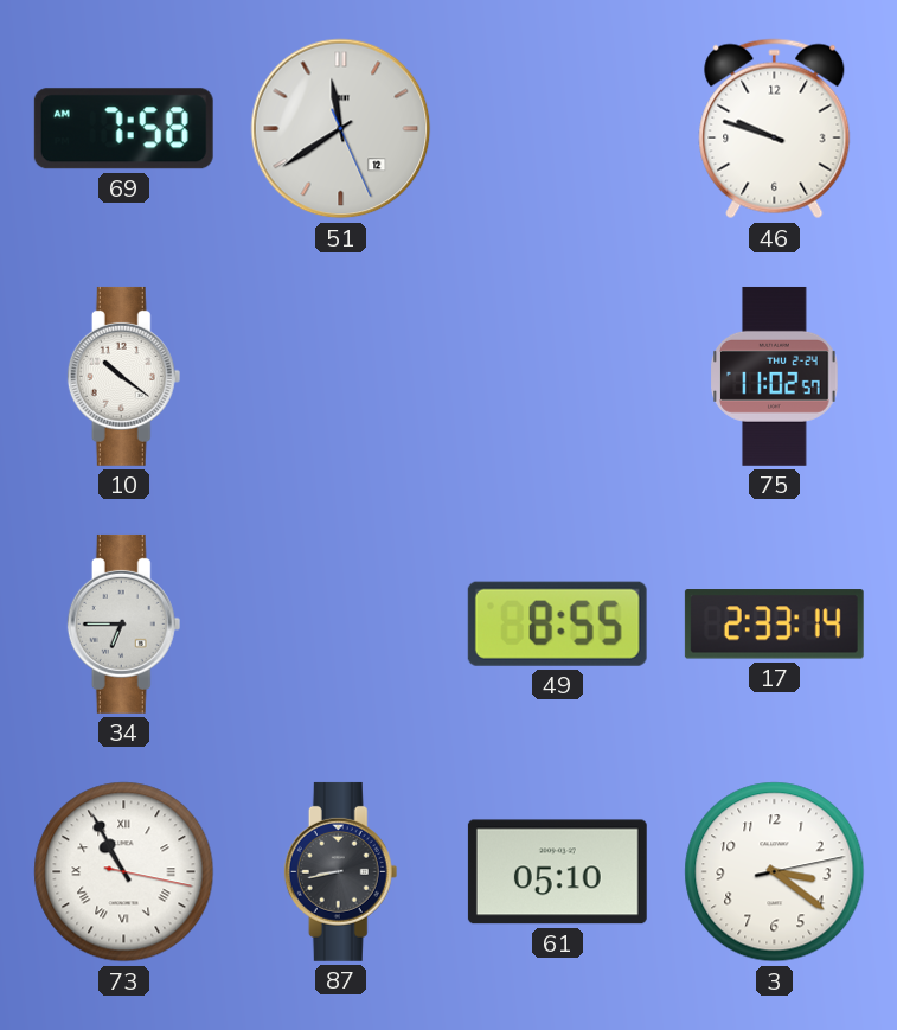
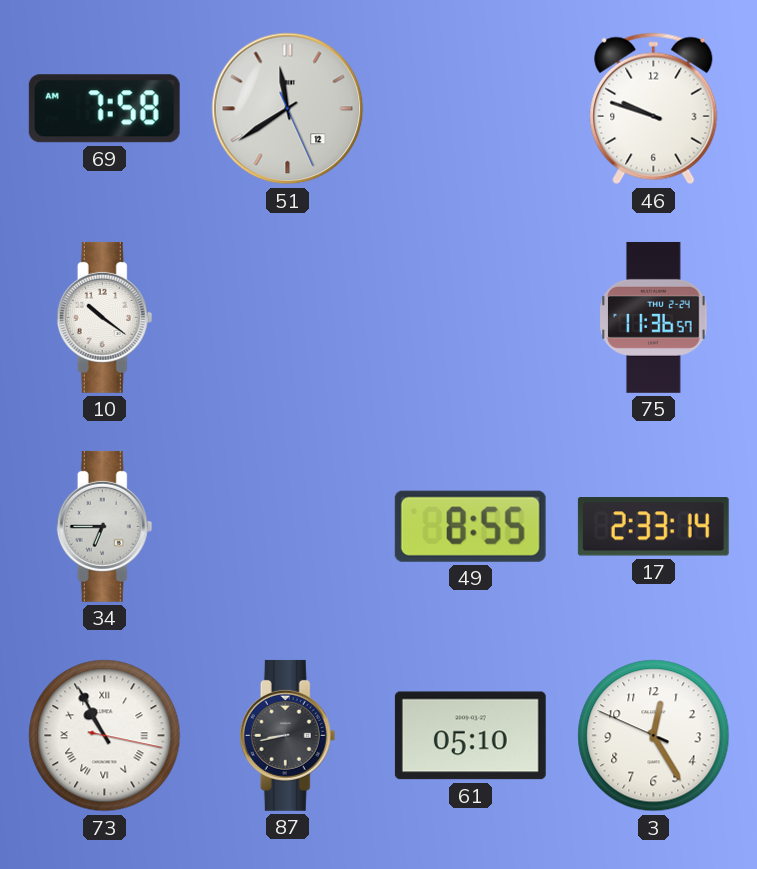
75: 11:02 -> 11:36 (654, 317)
3: 3:21 -> 12:24 (654, 736)
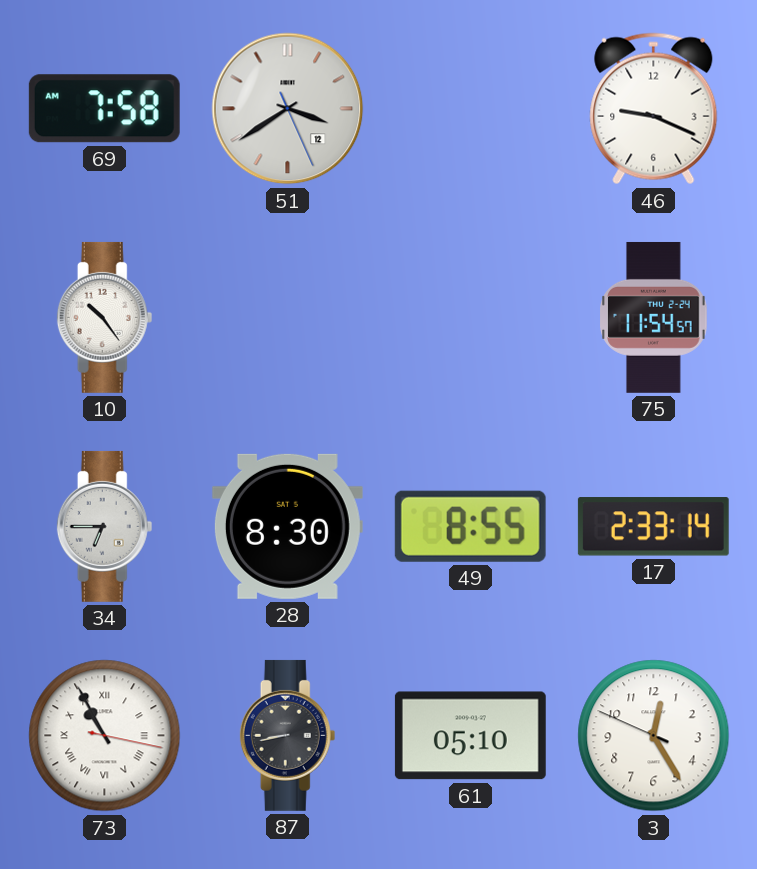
51: 11:39 -> 3:39 (288, 109)
46: 9:48 -> 9:19 (654, 109)
10: 10:21 -> 10:24 (105, 317)
75: 11:36 -> 11:54 (654, 317)
28: none -> 8:30 (287, 526)
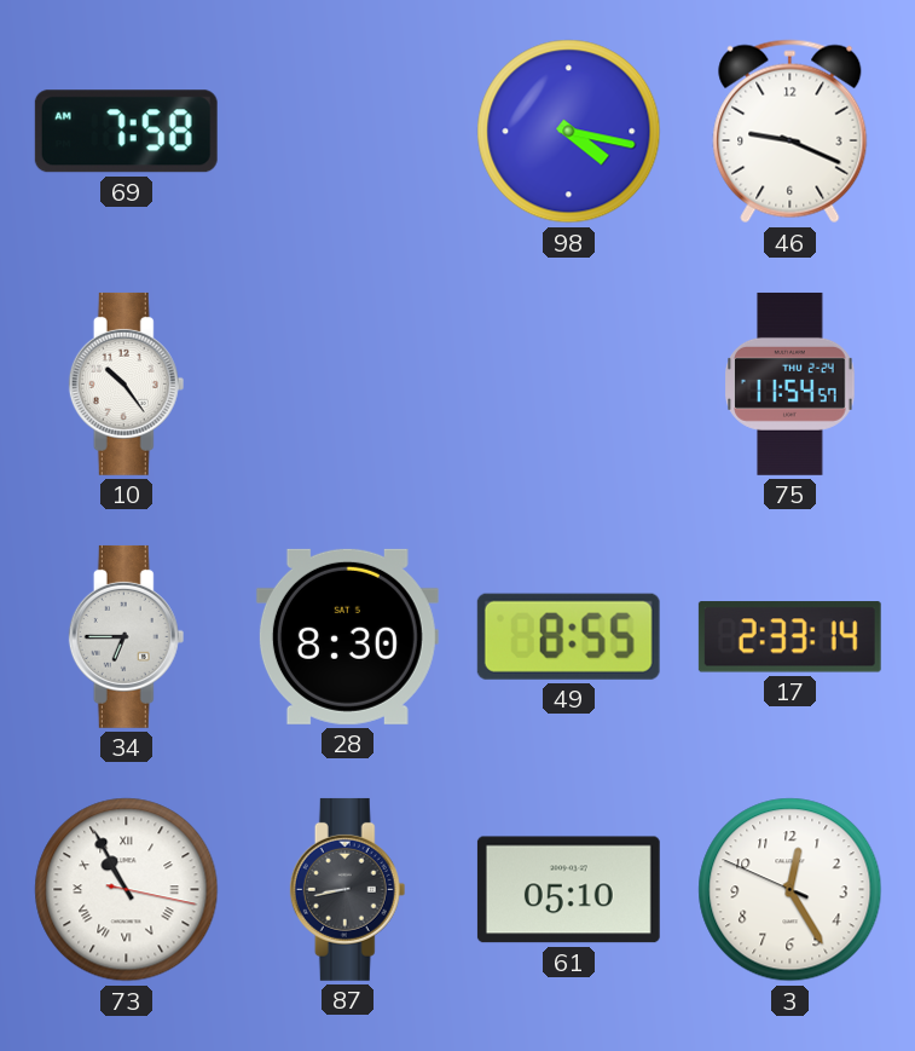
51: 3:39 -> none (288, 109)
98: none -> 4:17 (569, 132)
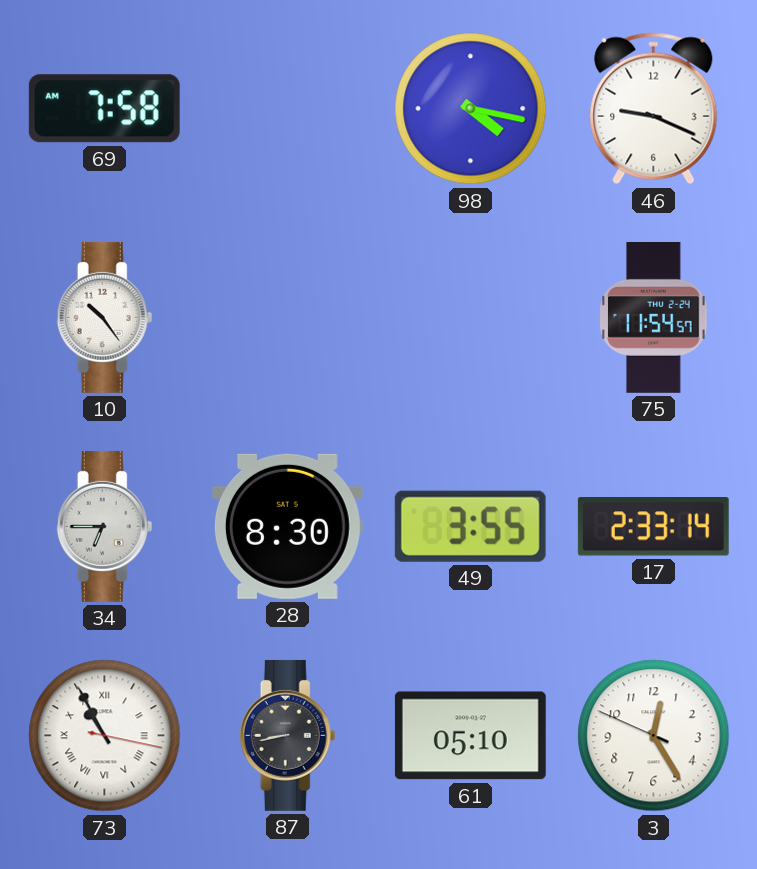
49: 8:55 -> 3:55 (470, 526)
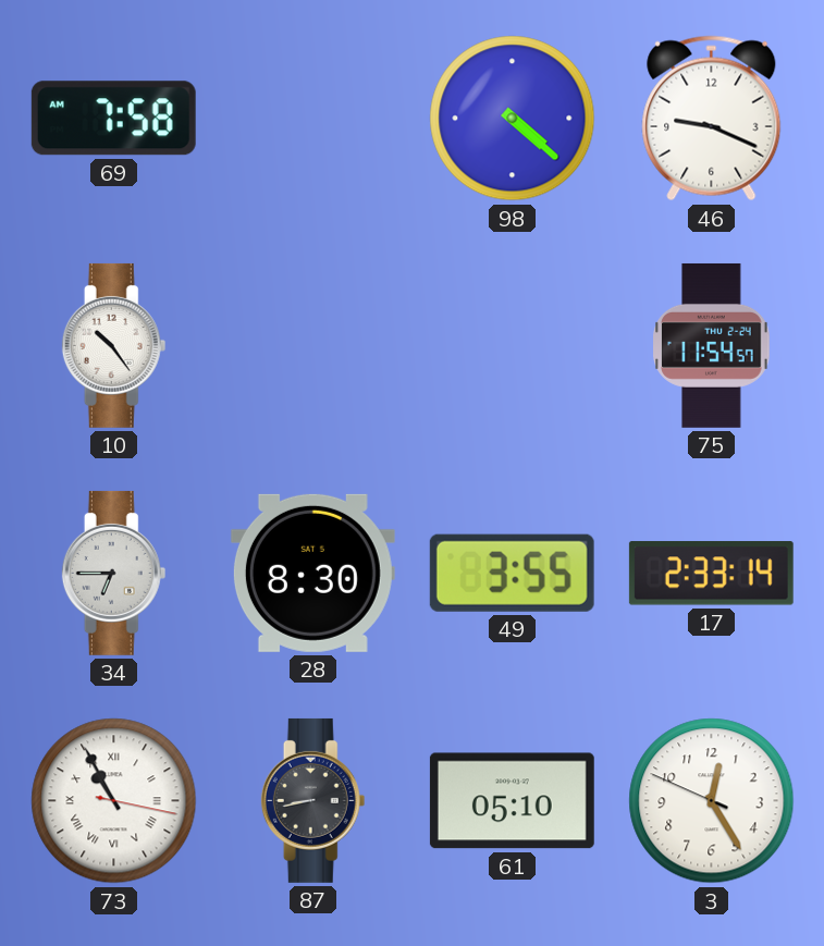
98: 4:17 -> 4:22 (513, 119)
